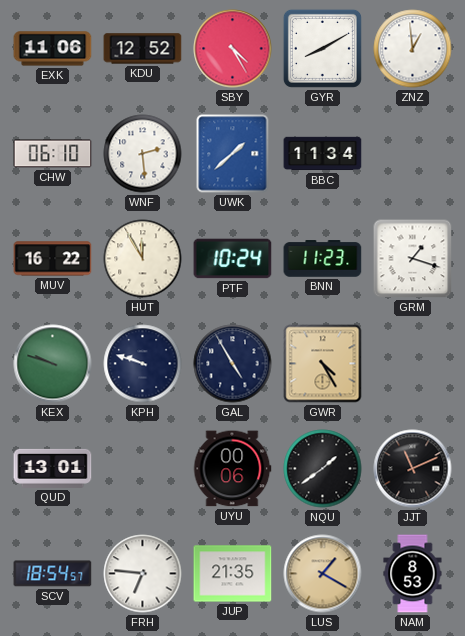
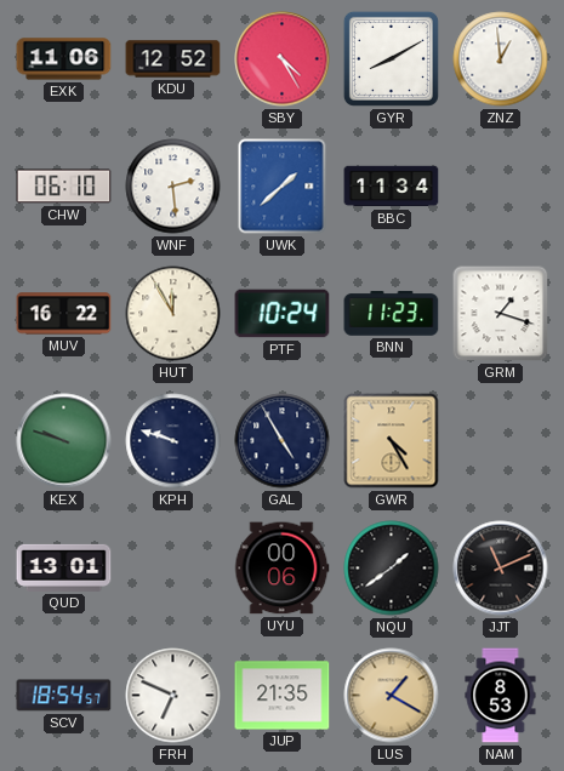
FRH: 6:46 -> 6:49 (173, 696)
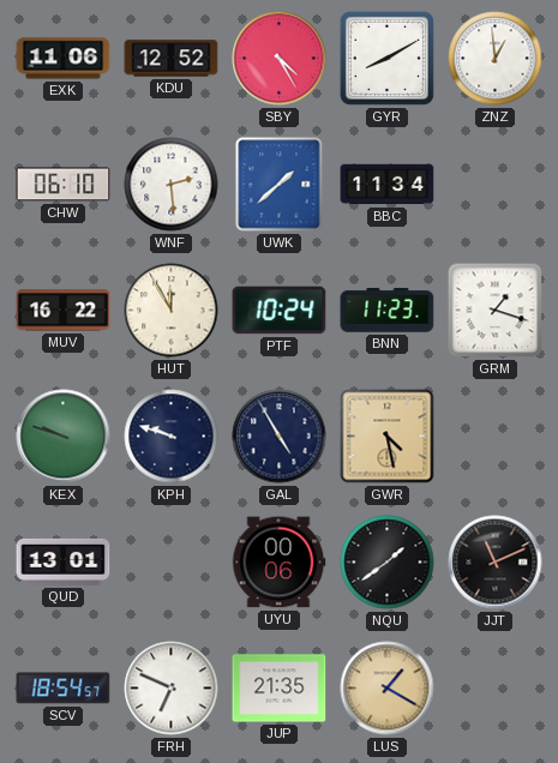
GWR: 4:25 -> 4:28 (388, 437)
NAM: 8:53 -> none (501, 696)
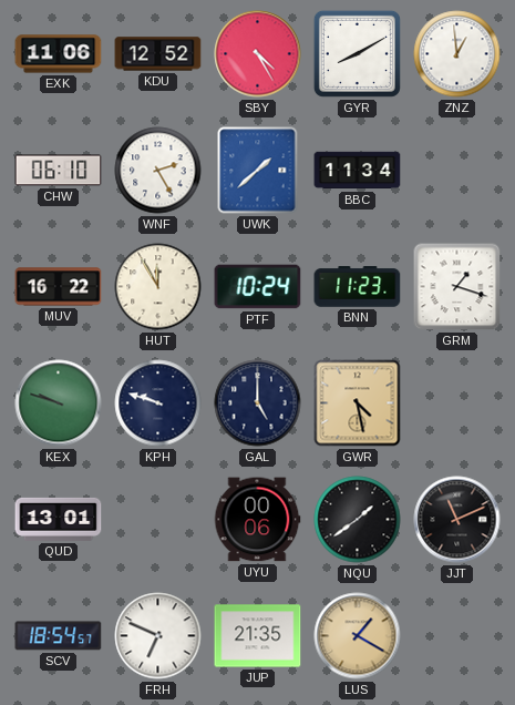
WNF: 2:29 -> 2:25 (158, 171)
GAL: 4:55 -> 5:00 (258, 403)
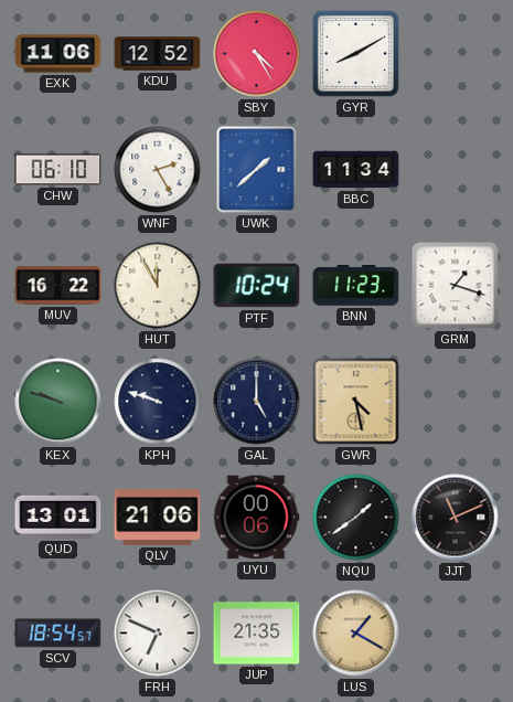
ZNZ: 12:59 -> none (457, 54)
QLV: none -> 21:06 (158, 517)
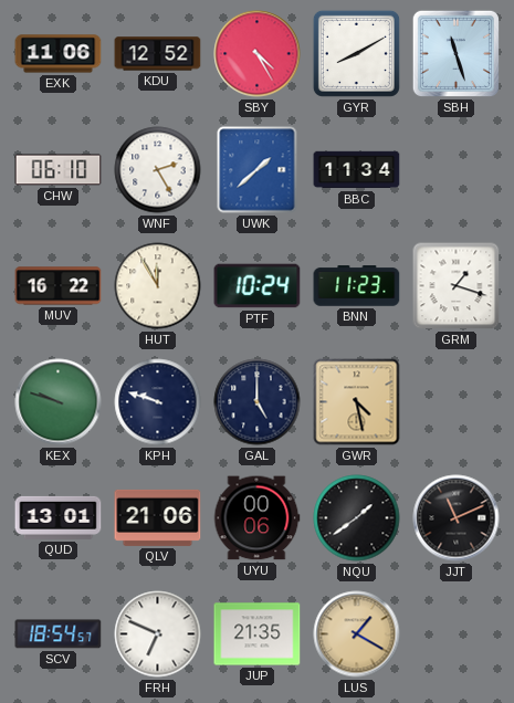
SBH: none -> 11:27 (455, 53)
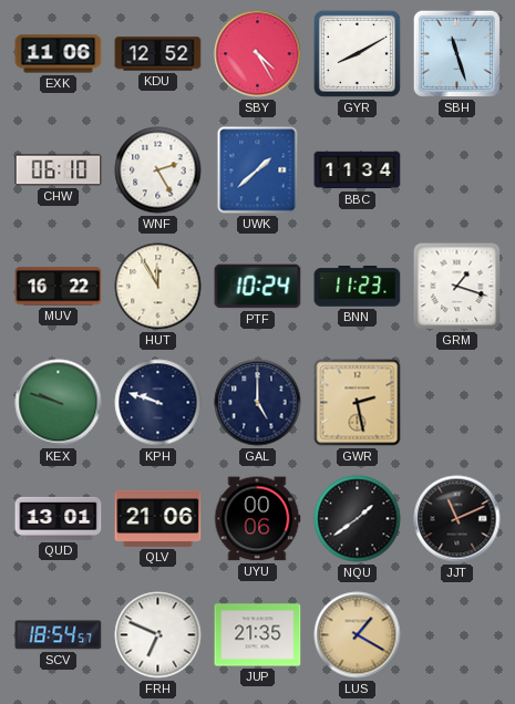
GWR: 4:28 -> 2:28 (358, 403)
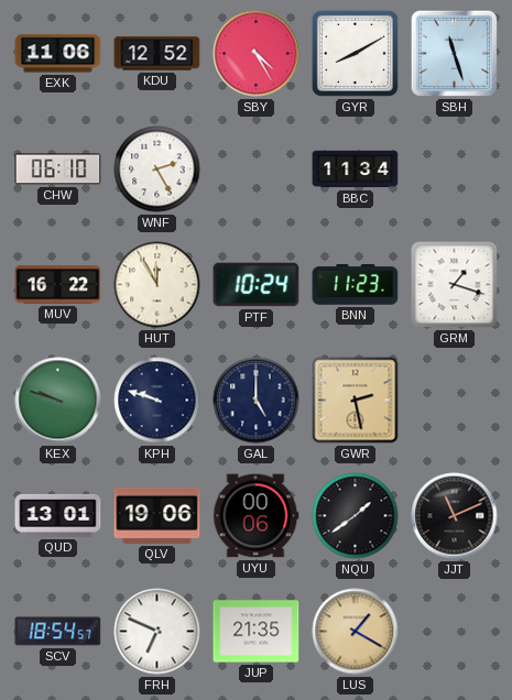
UWK: 1:38 -> none (258, 170)
QLV: 21:06 -> 19:06 (157, 515)
